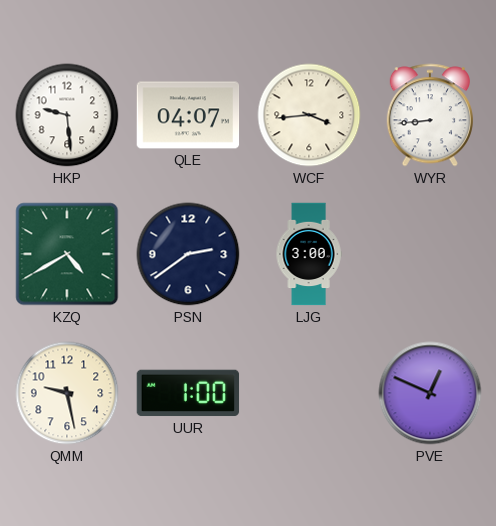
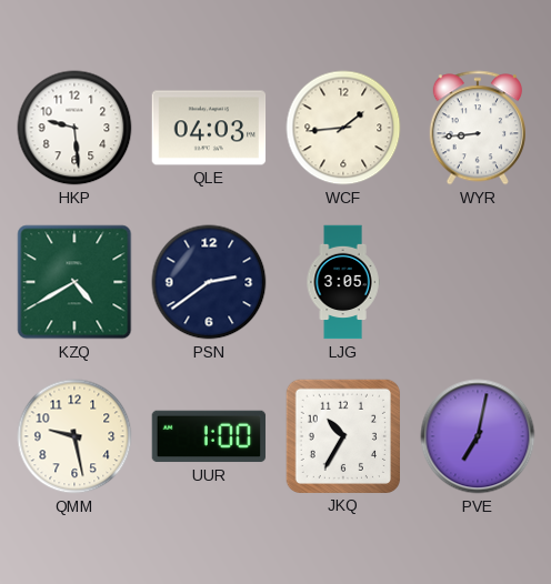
QLE: 04:07 -> 04:03 (209, 128)
WCF: 3:44 -> 1:44 (343, 128)
LJG: 3:00 -> 3:05 (343, 282)
JKQ: none -> 10:35 (342, 435)
PVE: 12:49 -> 7:02 (478, 436)
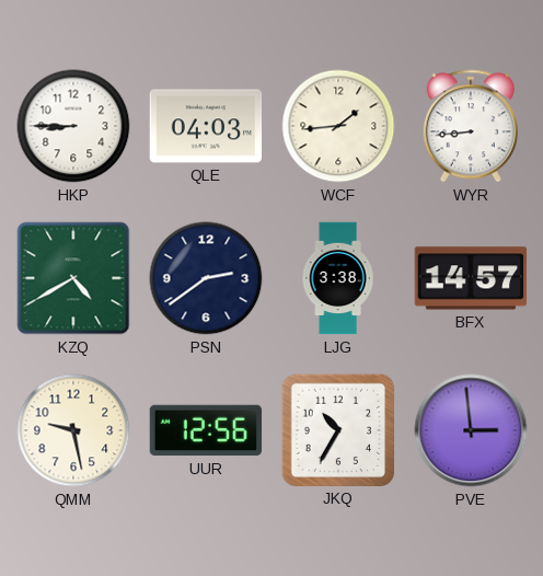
HKP: 9:29 -> 8:45 (73, 126)
LJG: 3:05 -> 3:38 (338, 278)
BFX: none -> 14:57 (471, 278)
UUR: 1:00 -> 12:56 (206, 430)
PVE: 7:02 -> 2:59 (471, 430)
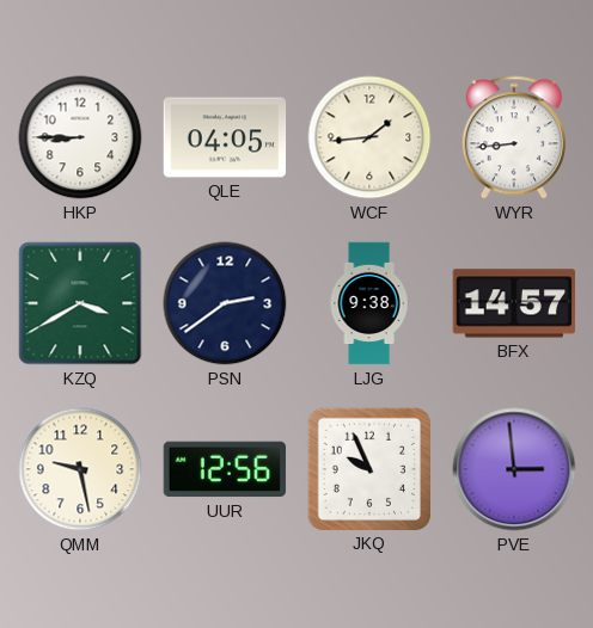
QLE: 04:03 -> 04:05 (225, 137)
KZQ: 4:40 -> 3:40 (80, 303)
LJG: 3:38 -> 9:38 (369, 303)
JKQ: 10:35 -> 9:56 (368, 468)
